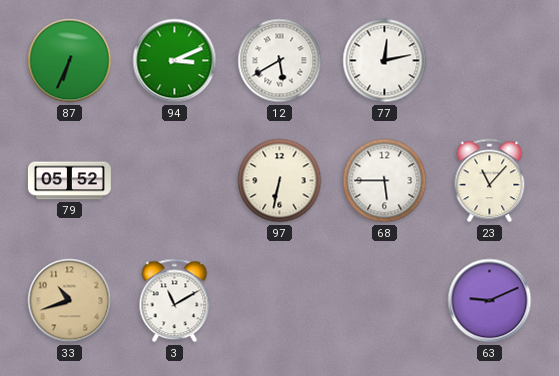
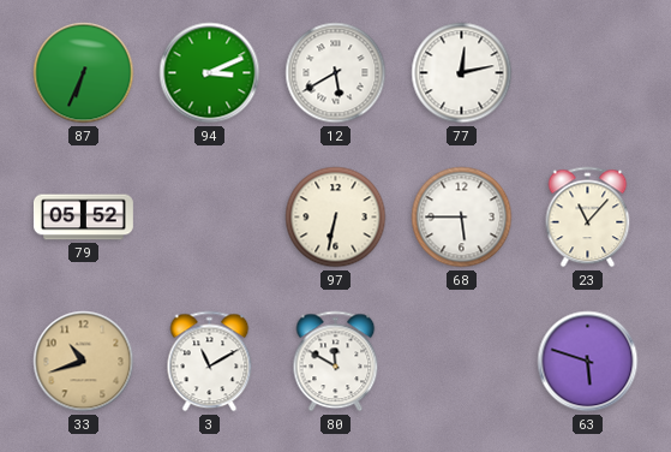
80: none -> 11:50 (336, 362)
63: 9:11 -> 5:48 (588, 362)
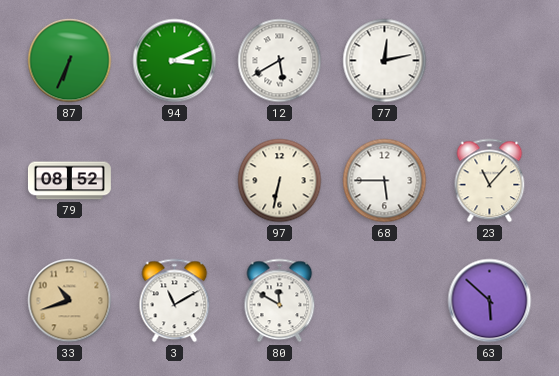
79: 05:52 -> 08:52 (69, 181)
63: 5:48 -> 5:52 (490, 301)
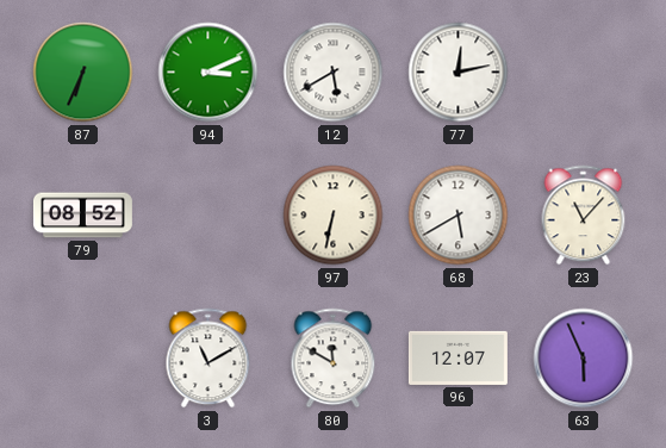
68: 5:45 -> 5:40 (459, 216)
33: 10:42 -> none (70, 301)
96: none -> 12:07 (458, 357)
63: 5:52 -> 5:56 (584, 359)
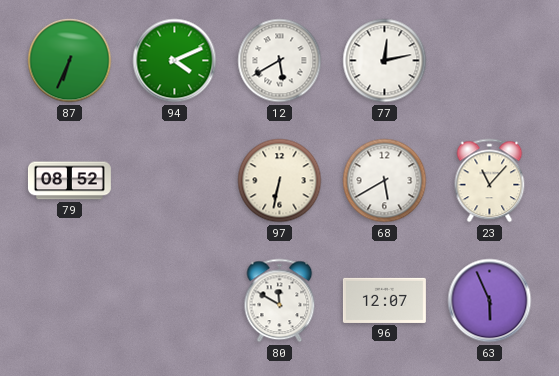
94: 3:11 -> 4:11 (175, 61)
3: 11:10 -> none (208, 359)
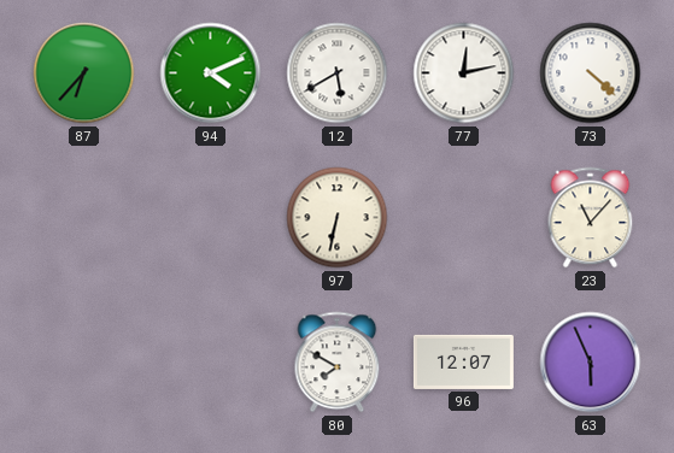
87: 6:34 -> 6:37 (84, 73)
73: none -> 4:22 (591, 73)
79: 08:52 -> none (69, 181)
68: 5:40 -> none (385, 181)
80: 11:50 -> 7:50 (338, 363)
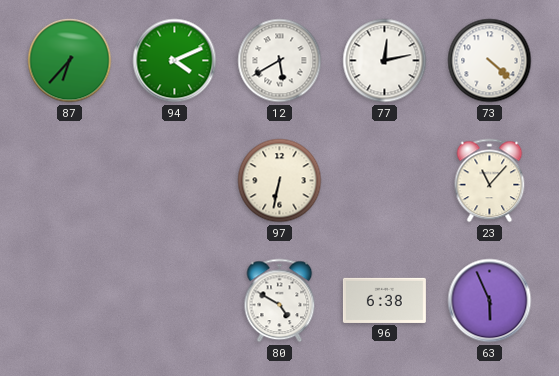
80: 7:50 -> 4:50 (280, 301)
96: 12:07 -> 6:38 (384, 300)
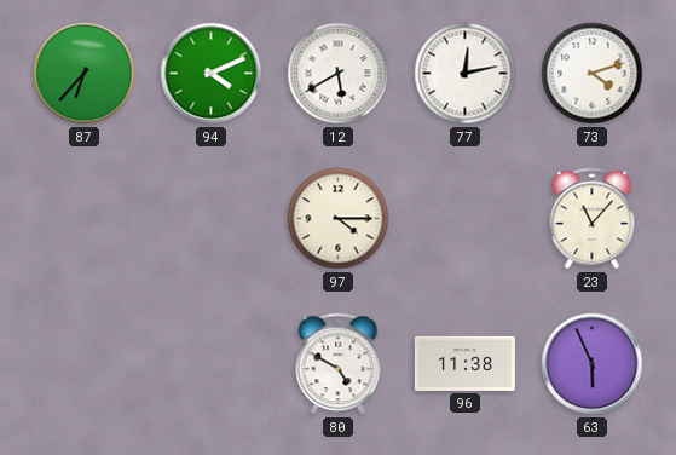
73: 4:22 -> 4:12 (593, 74)
97: 6:32 -> 4:15 (339, 219)
96: 6:38 -> 11:38 (464, 363)
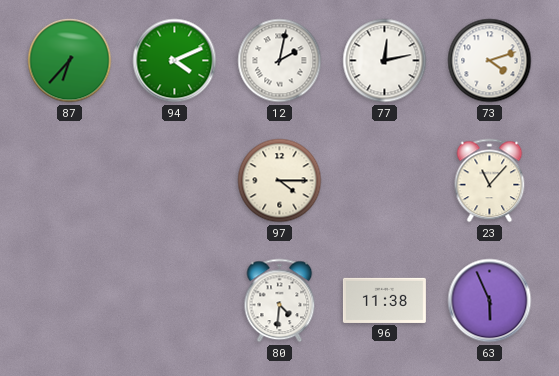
12: 5:40 -> 2:02 (280, 61)
80: 4:50 -> 4:31 (280, 301)
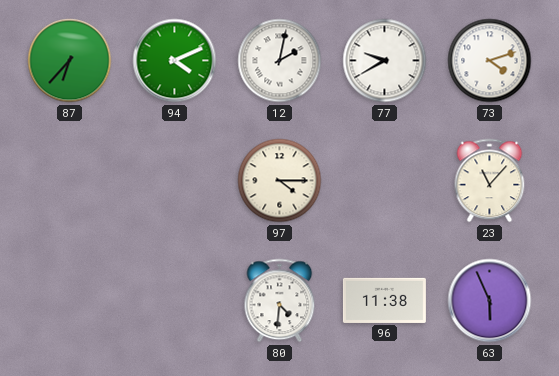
77: 12:13 -> 9:40 (385, 61)
